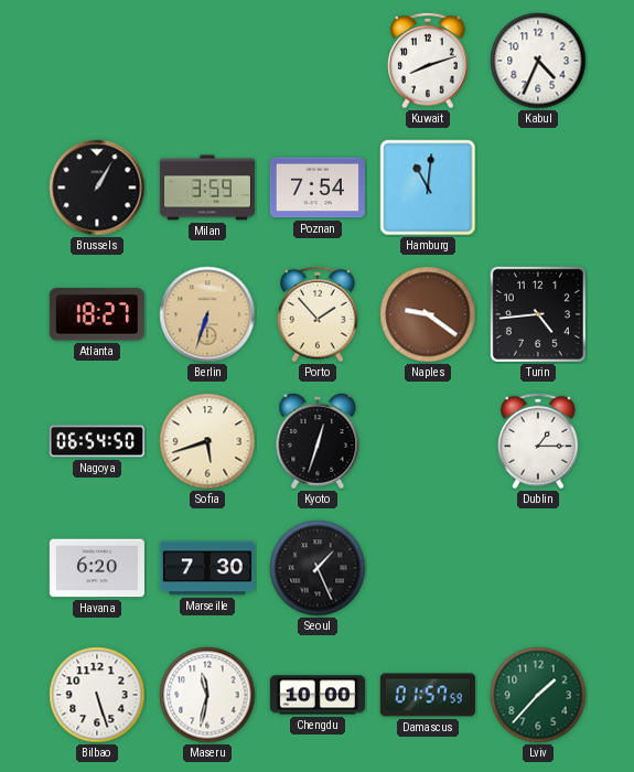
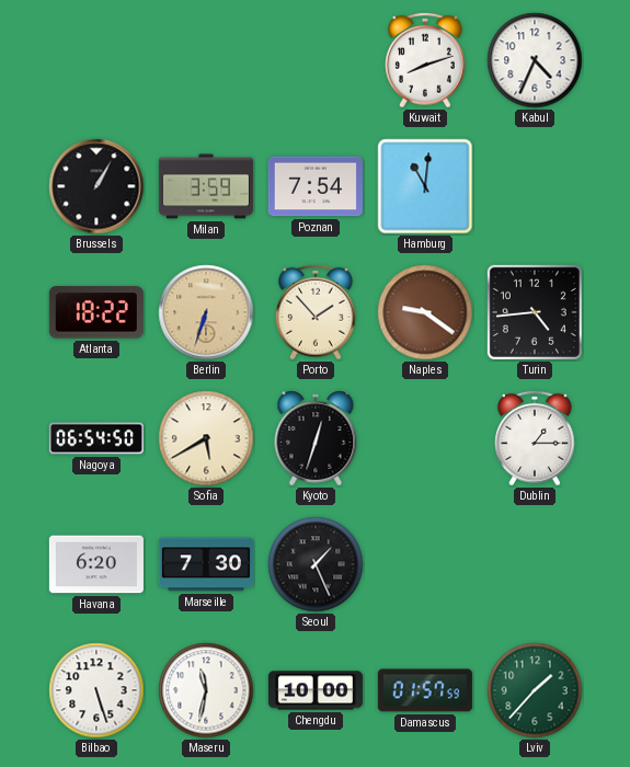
Atlanta: 18:27 -> 18:22 (96, 312)
Sofia: 5:42 -> 5:40 (206, 438)
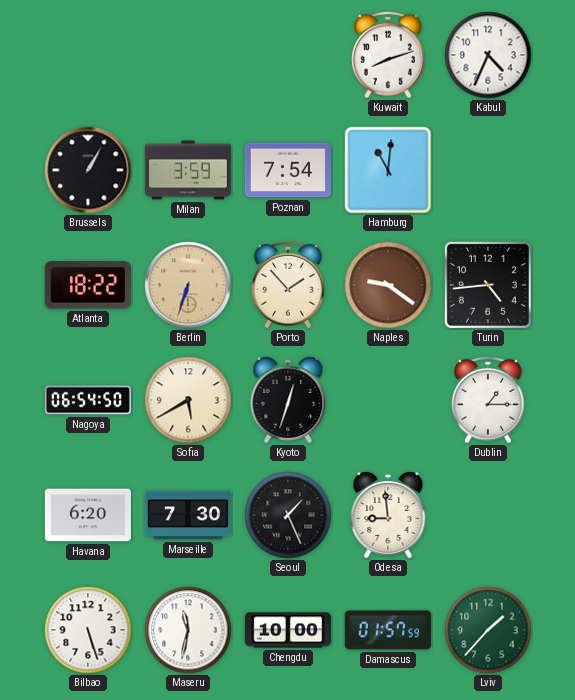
Odesa: none -> 8:59 (388, 515)
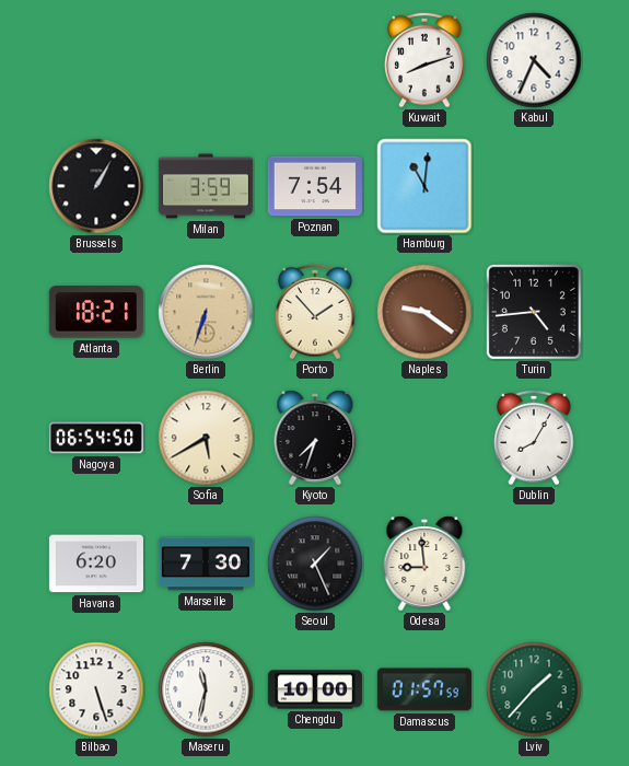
Atlanta: 18:22 -> 18:21 (96, 312)
Kyoto: 12:33 -> 7:33 (315, 438)
Dublin: 1:15 -> 8:05 (535, 438)
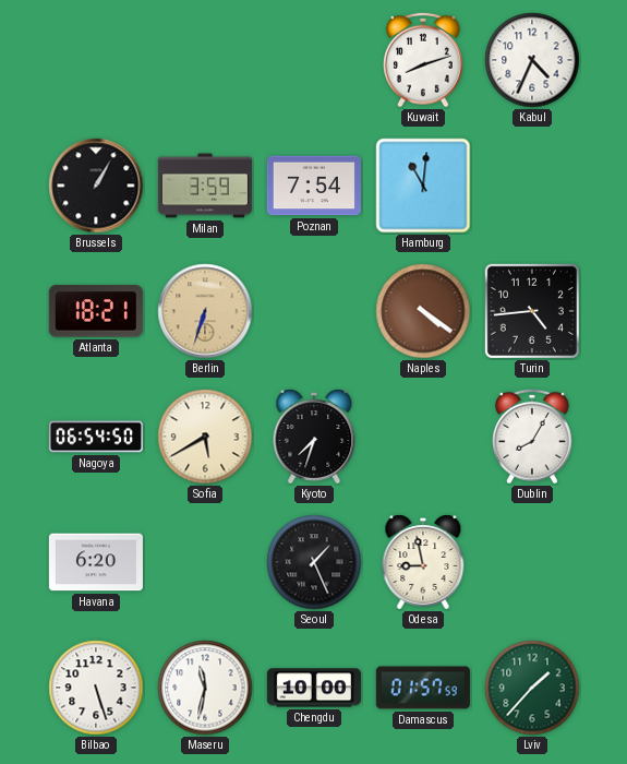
Porto: 1:53 -> none (316, 312)
Naples: 9:21 -> 4:21 (423, 311)
Marseille: 7:30 -> none (206, 564)
Odesa: 8:59 -> 8:58 (423, 562)
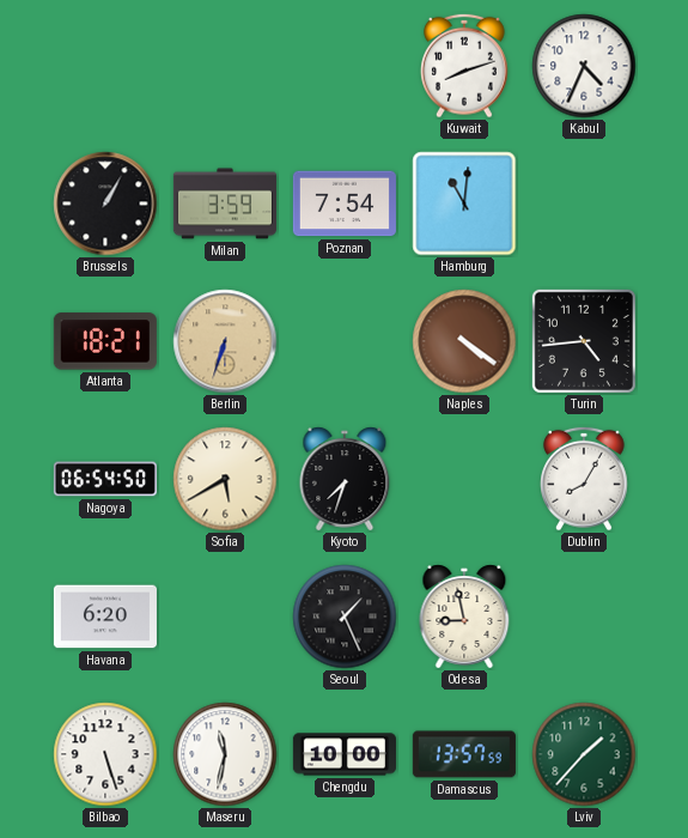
Damascus: 01:57 -> 13:57 (464, 754)
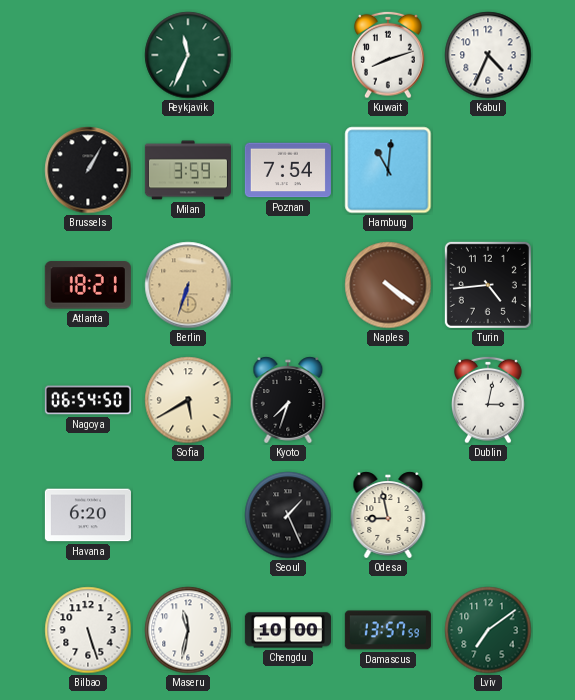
Reykjavik: none -> 11:34 (188, 55)
Dublin: 8:05 -> 3:02 (489, 400)
Lviv: 1:37 -> 7:09 (488, 630)
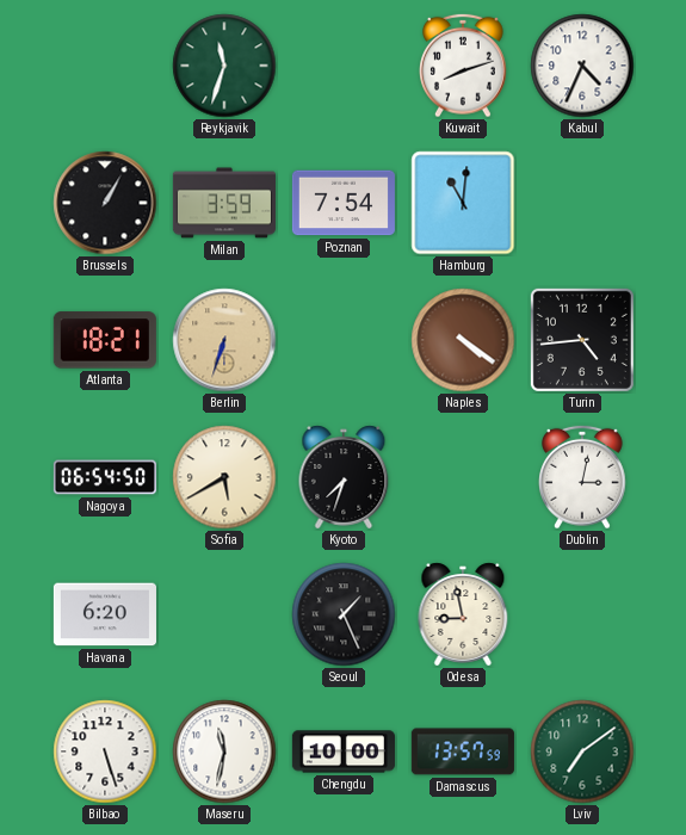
Reykjavik: 11:34 -> 11:33 (224, 66)
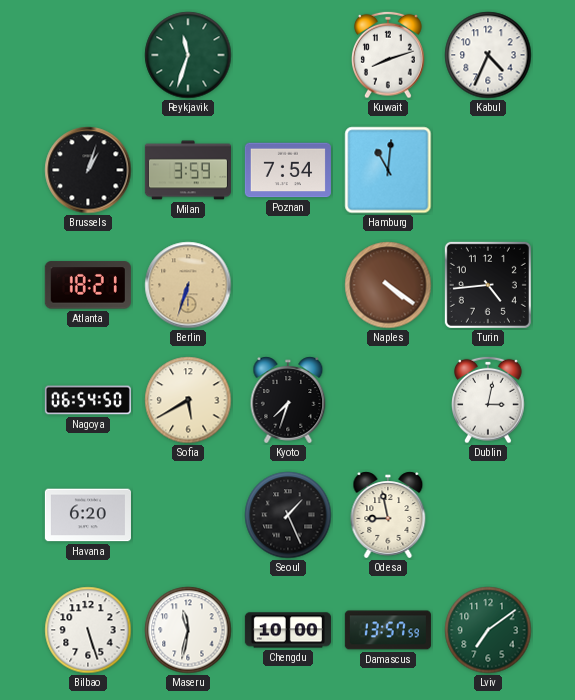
Brussels: 1:05 -> 1:03 (88, 170)
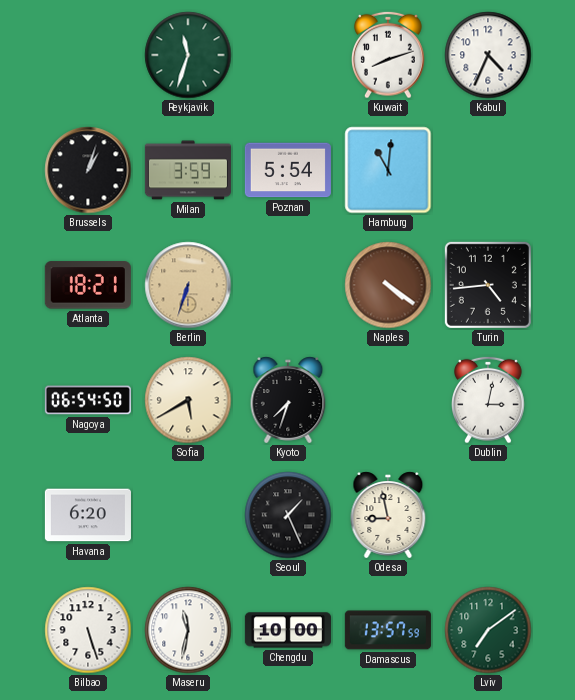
Poznan: 7:54 -> 5:54 (288, 170)
